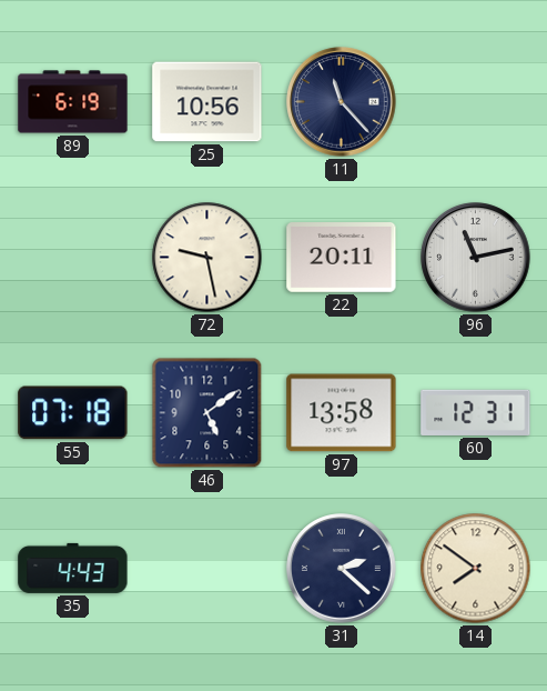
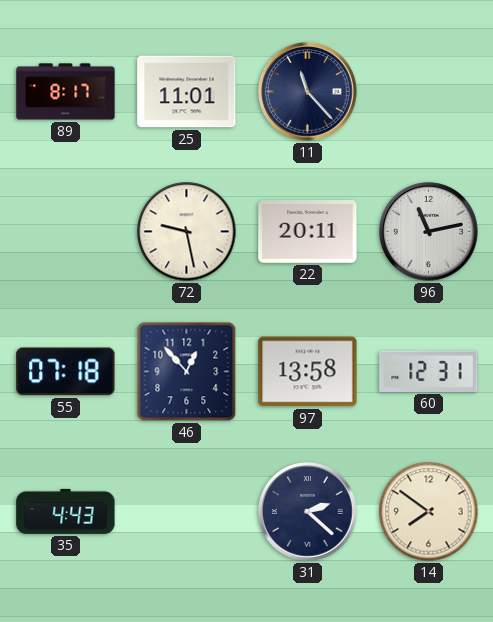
89: 6:19 -> 8:17 (66, 92)
25: 10:56 -> 11:01 (187, 92)
46: 5:09 -> 12:53 (187, 372)
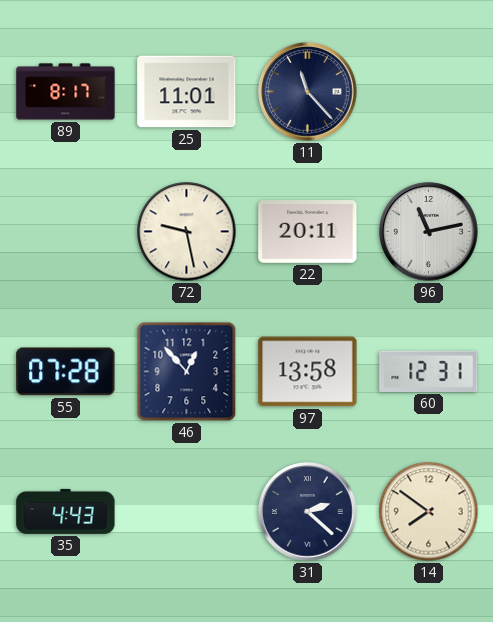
55: 07:18 -> 07:28 (66, 372)
